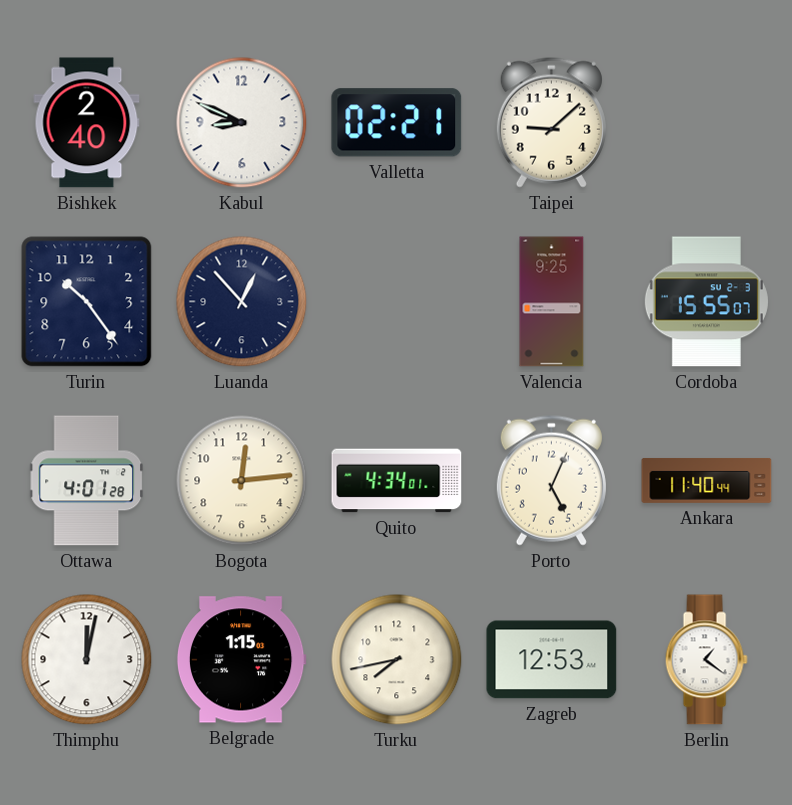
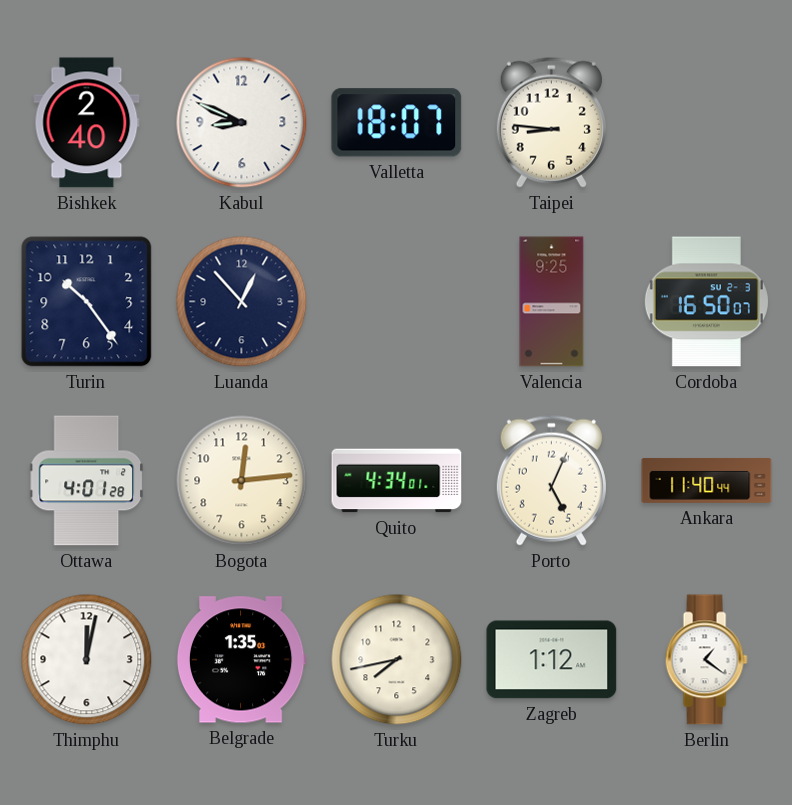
Valletta: 02:21 -> 18:07 (397, 123)
Taipei: 9:08 -> 8:46 (551, 122)
Cordoba: 15:55 -> 16:50 (706, 302)
Belgrade: 1:15 -> 1:35 (241, 660)
Zagreb: 12:53 -> 1:12 (552, 660)
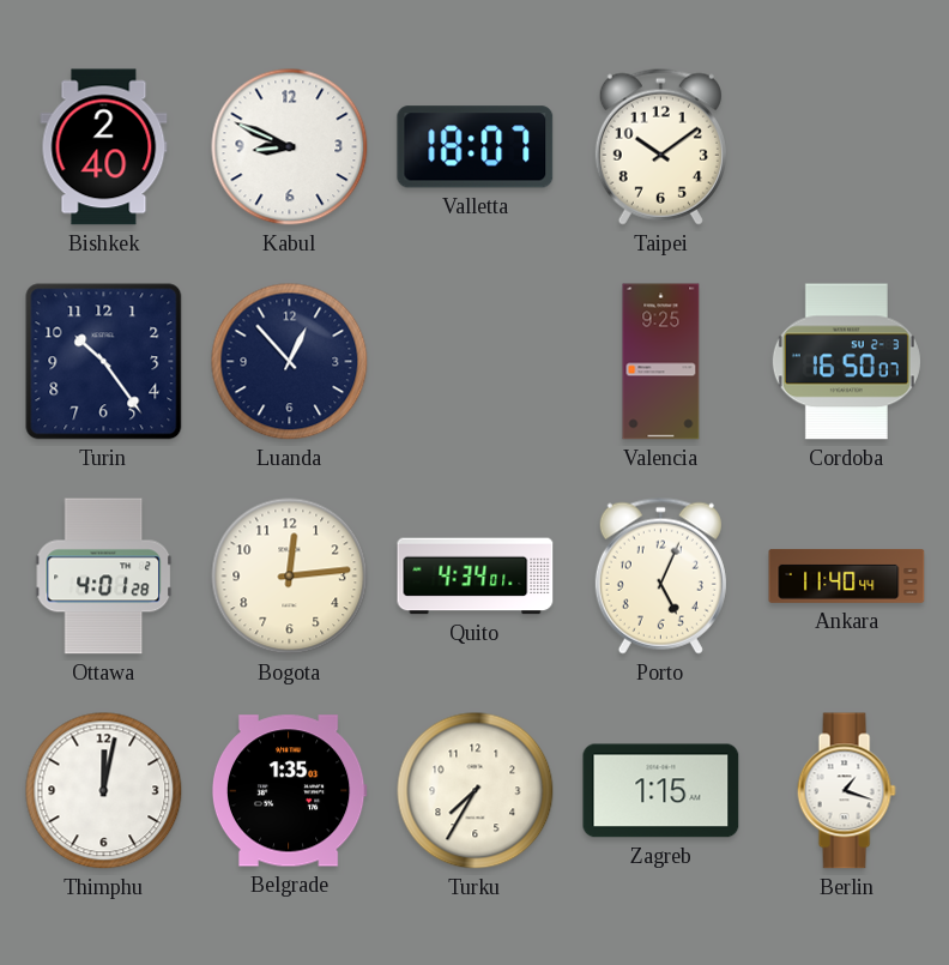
Taipei: 8:46 -> 10:09 (660, 146)
Turku: 7:43 -> 7:35 (476, 791)
Zagreb: 1:12 -> 1:15 (661, 791)
Berlin: 1:21 -> 1:18 (846, 791)
